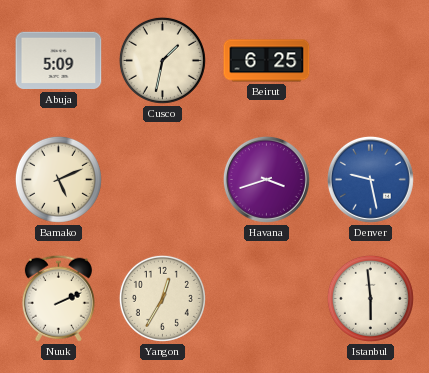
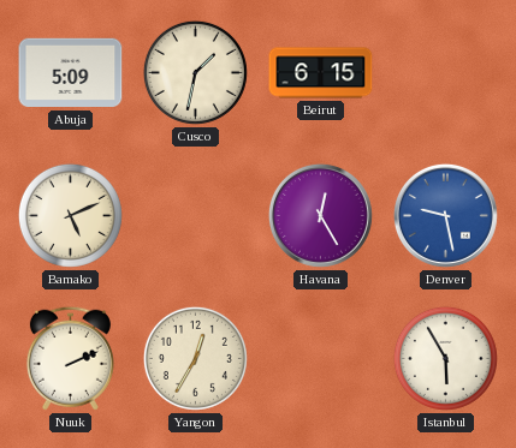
Beirut: 6:25 -> 6:15 (321, 73)
Havana: 3:42 -> 12:25 (320, 215)
Istanbul: 5:59 -> 5:55 (445, 358)
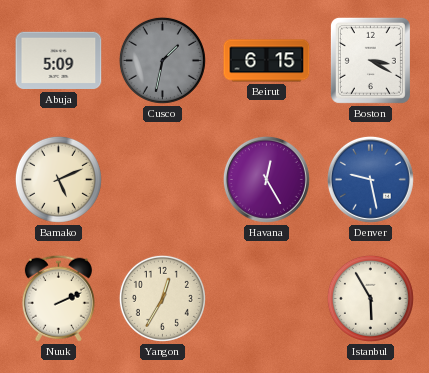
Cusco dial: cream -> grey (162, 60)
Boston: none -> 3:20 (370, 60)
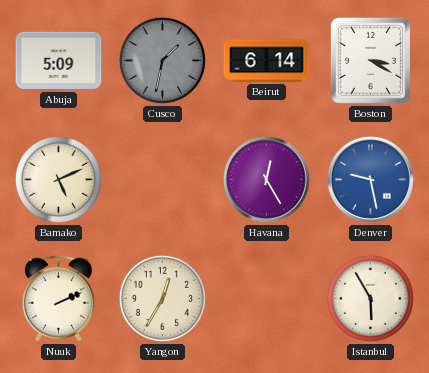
Beirut: 6:15 -> 6:14 (267, 61)
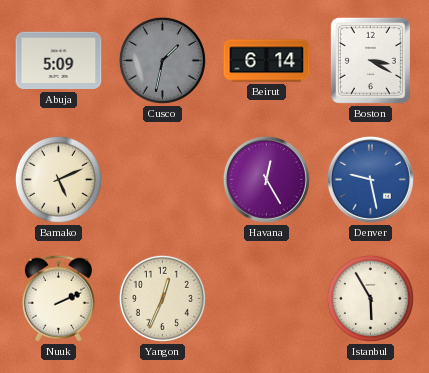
Yangon: 12:35 -> 12:34 (162, 298)
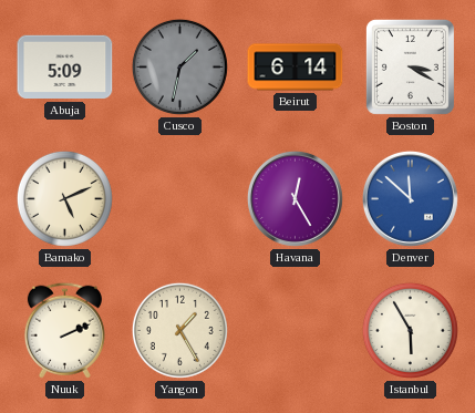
Denver: 9:28 -> 11:52 (410, 198)
Yangon: 12:34 -> 1:25 (179, 330)
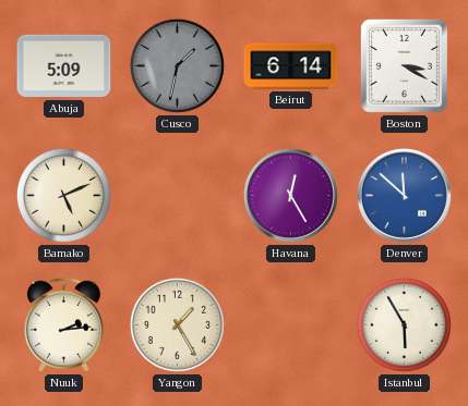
Nuuk: 2:11 -> 2:14 (63, 324)
